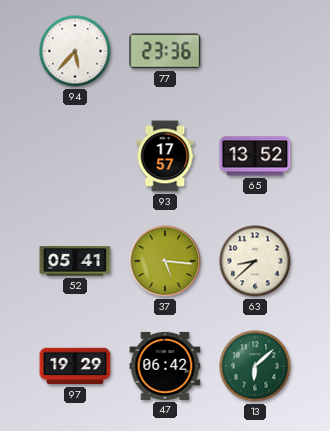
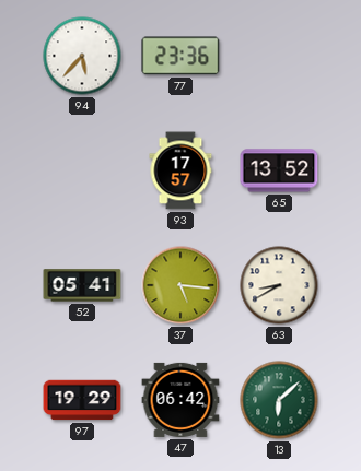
63: 8:38 -> 8:40 (279, 285)
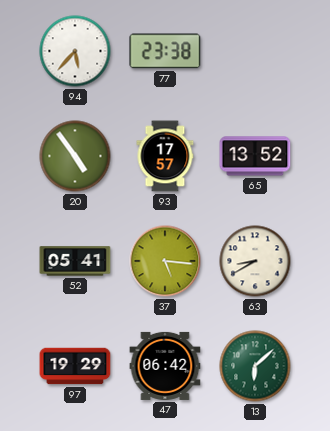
77: 23:36 -> 23:38 (165, 51)
20: none -> 4:54 (75, 156)
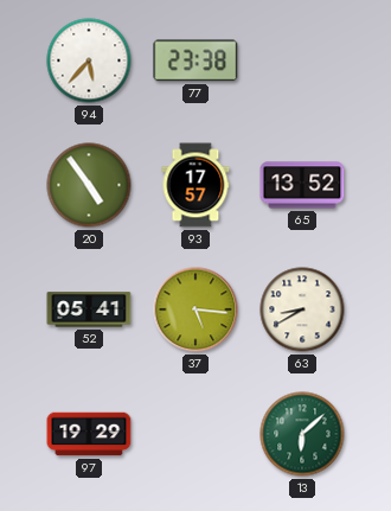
47: 06:42 -> none (165, 366)
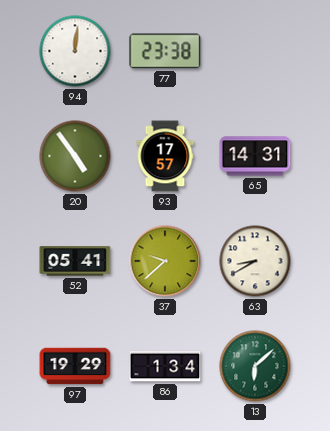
94: 5:37 -> 12:01 (75, 51)
65: 13:52 -> 14:31 (255, 156)
37: 5:16 -> 9:38 (165, 261)
86: none -> 1:34 (165, 366)
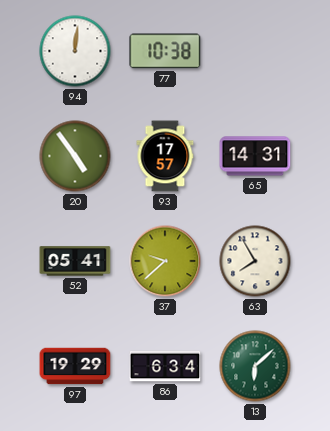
77: 23:38 -> 10:38 (165, 51)
63: 8:40 -> 7:55 (255, 261)
86: 1:34 -> 6:34 (165, 366)
